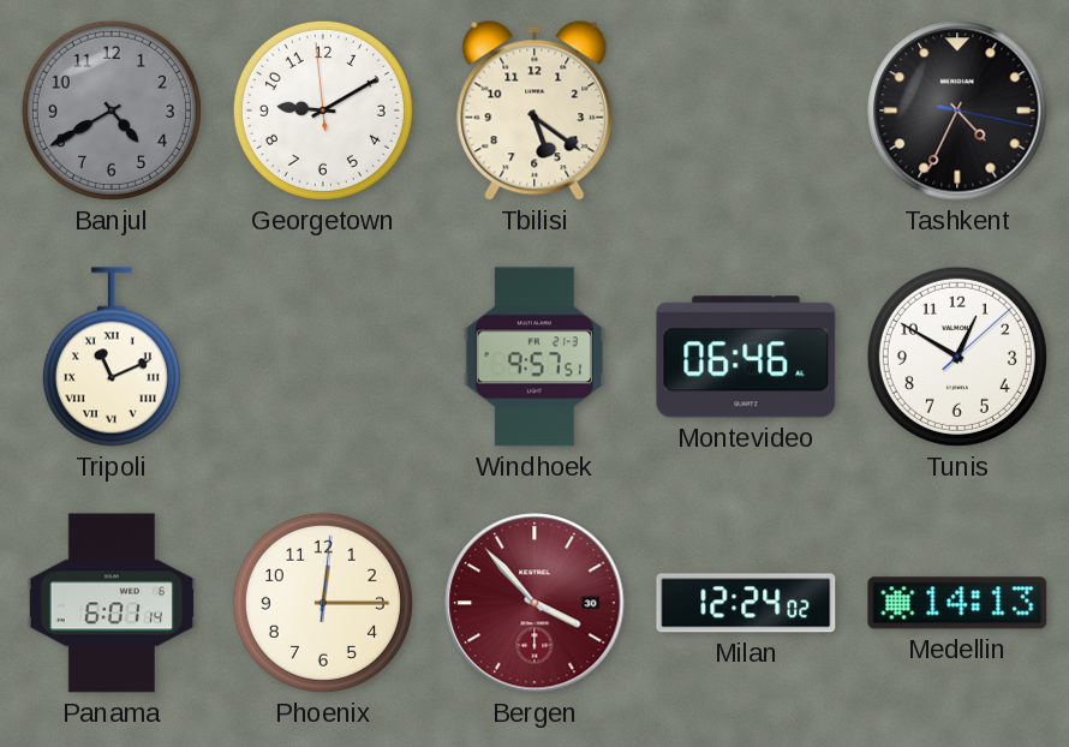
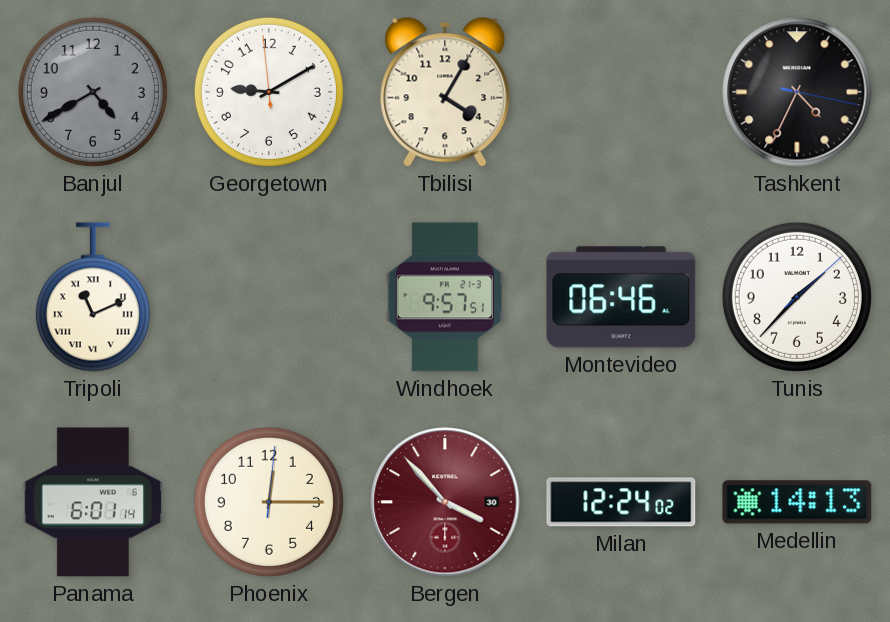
Tbilisi: 5:21 -> 4:05 (445, 92)
Tunis: 12:50 -> 1:37 (797, 297)
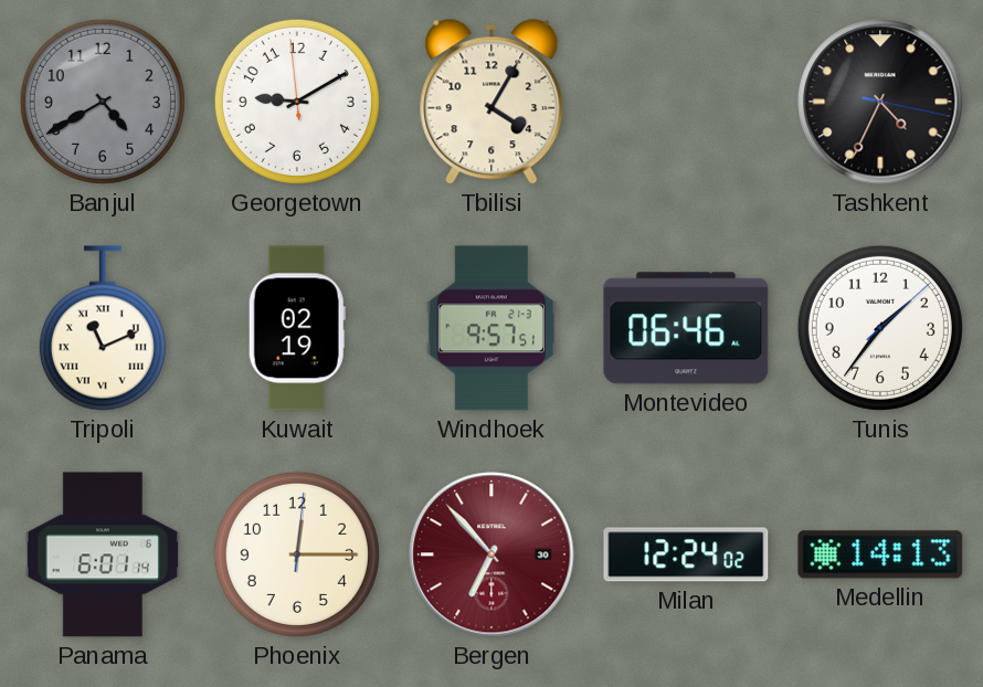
Kuwait: none -> 02:19 (297, 328)
Tunis: 1:37 -> 1:36 (880, 328)
Bergen: 3:53 -> 6:53 (491, 554)
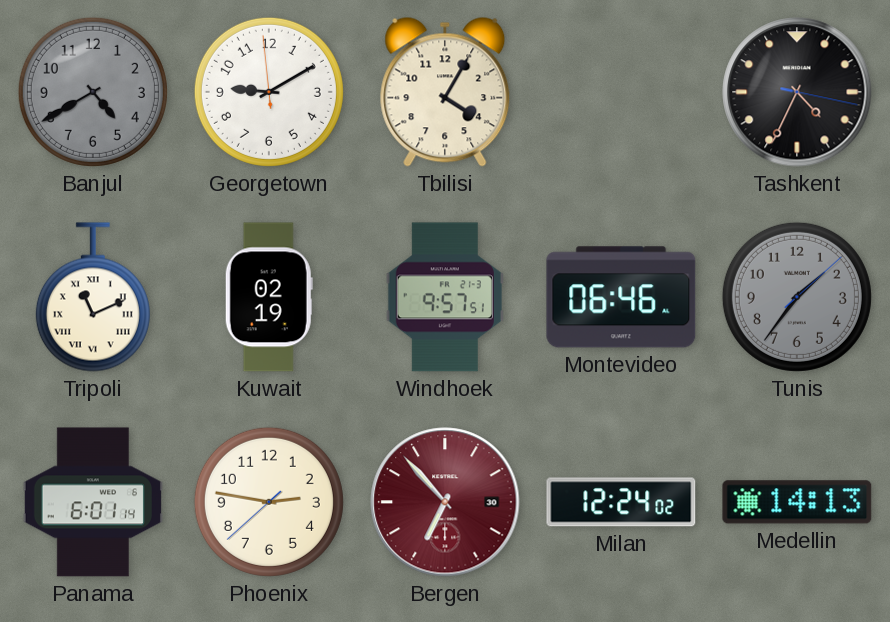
Tunis dial: white -> grey (797, 297)
Phoenix: 12:15 -> 2:46 (269, 502)
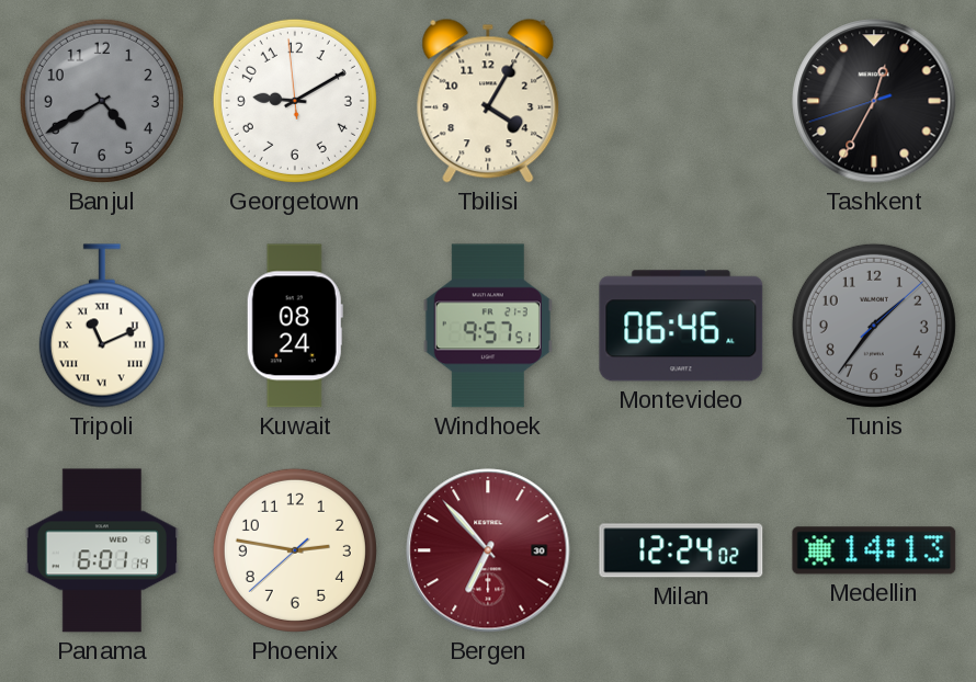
Tashkent: 4:34 -> 12:34 (874, 101)
Kuwait: 02:19 -> 08:24 (295, 326)
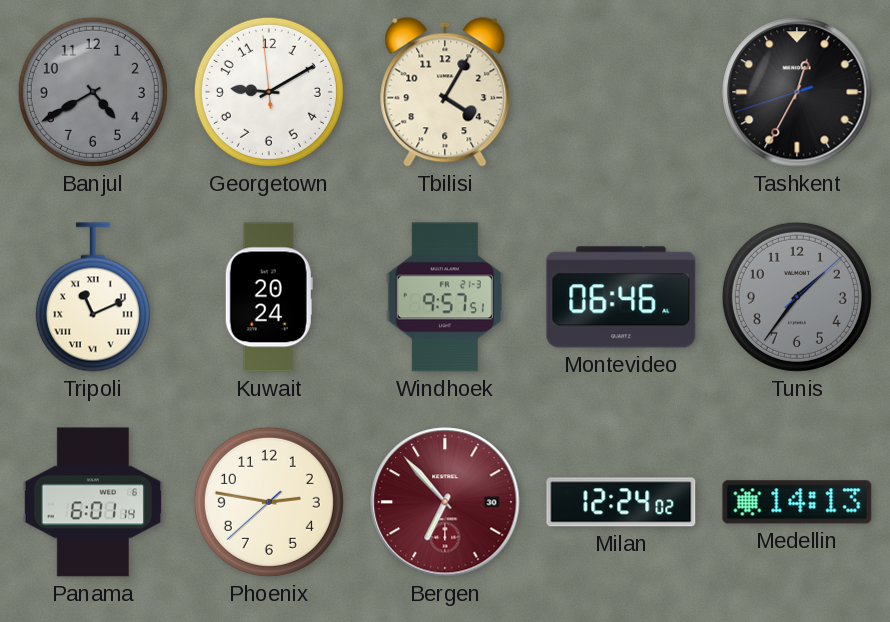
Kuwait: 08:24 -> 20:24 (269, 297)
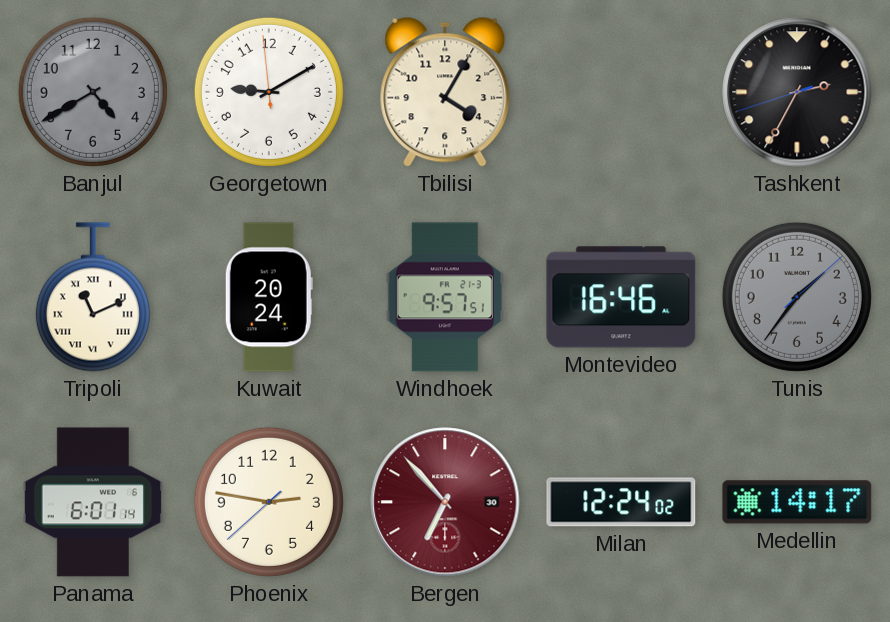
Tashkent: 12:34 -> 2:34 (797, 92)
Montevideo: 06:46 -> 16:46 (621, 297)
Medellin: 14:13 -> 14:17 (797, 502)
